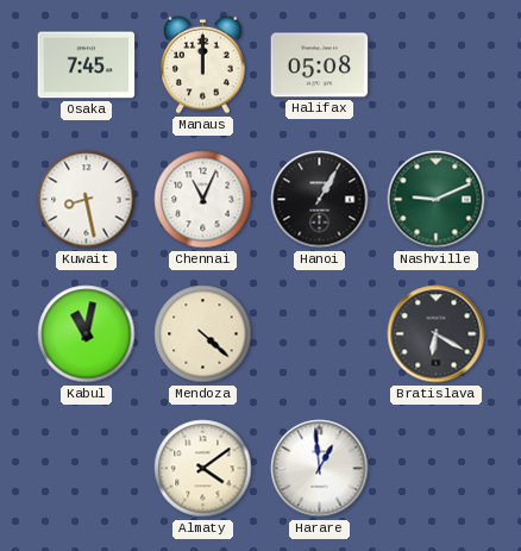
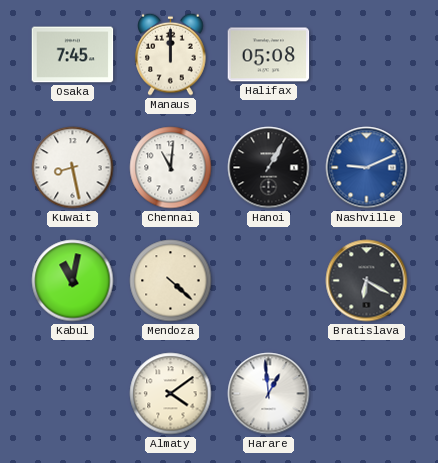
Chennai: 11:04 -> 11:01 (171, 168)
Nashville dial: green -> blue (367, 168)
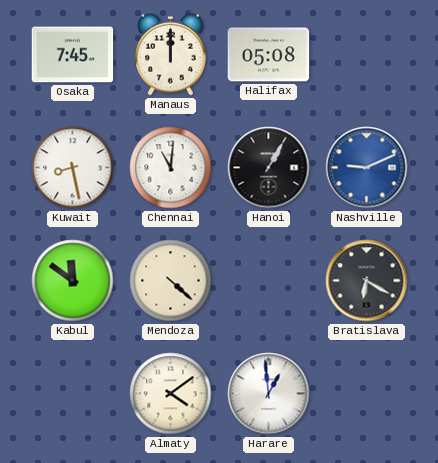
Kabul: 11:02 -> 11:51 (73, 281)
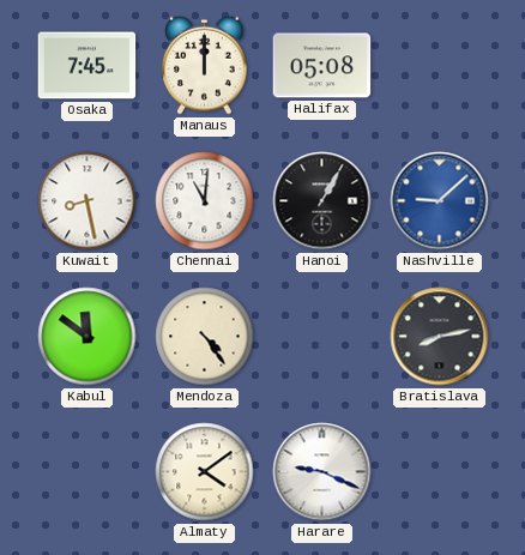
Nashville: 9:11 -> 9:08 (440, 201)
Mendoza: 4:22 -> 4:24 (205, 337)
Bratislava: 6:20 -> 8:13 (440, 337)
Harare: 12:59 -> 9:19 (322, 472)
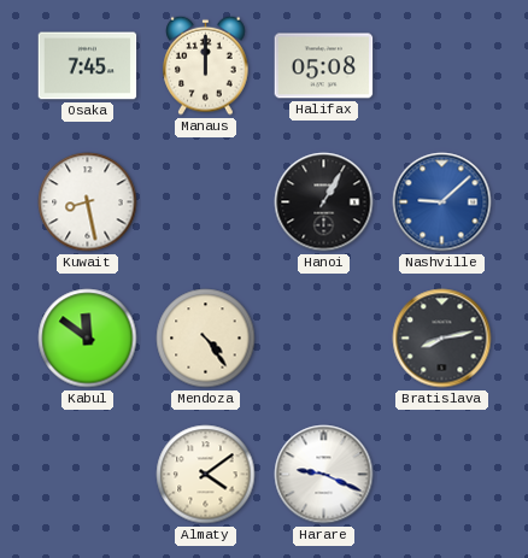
Chennai: 11:01 -> none (205, 201)
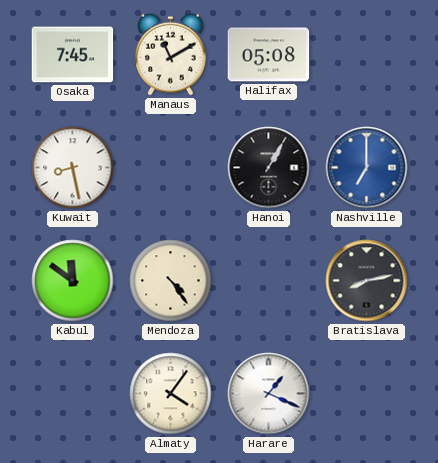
Manaus: 12:00 -> 11:10 (171, 54)
Nashville: 9:08 -> 7:00 (367, 168)
Almaty: 4:09 -> 4:06 (171, 394)
Harare: 9:19 -> 1:19 (269, 394)
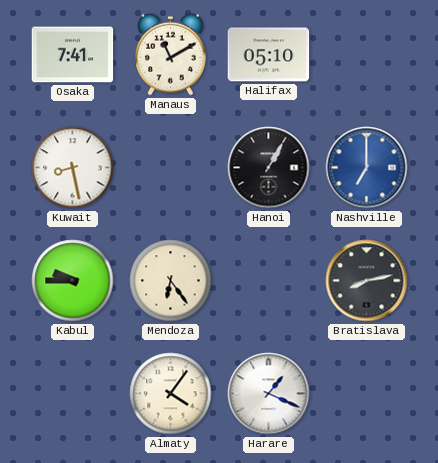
Osaka: 7:45 -> 7:41 (73, 55)
Halifax: 05:08 -> 05:10 (269, 55)
Kabul: 11:51 -> 9:45 (73, 281)
Mendoza: 4:24 -> 6:24 (171, 281)
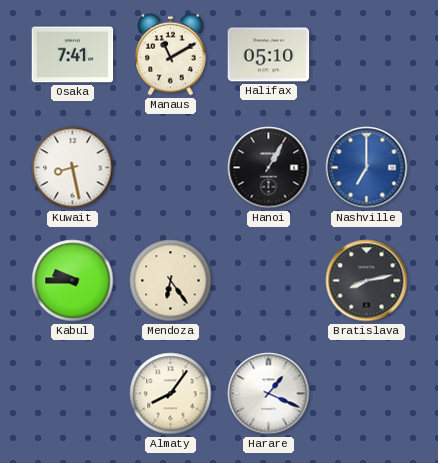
Almaty: 4:06 -> 8:06 (171, 394)
